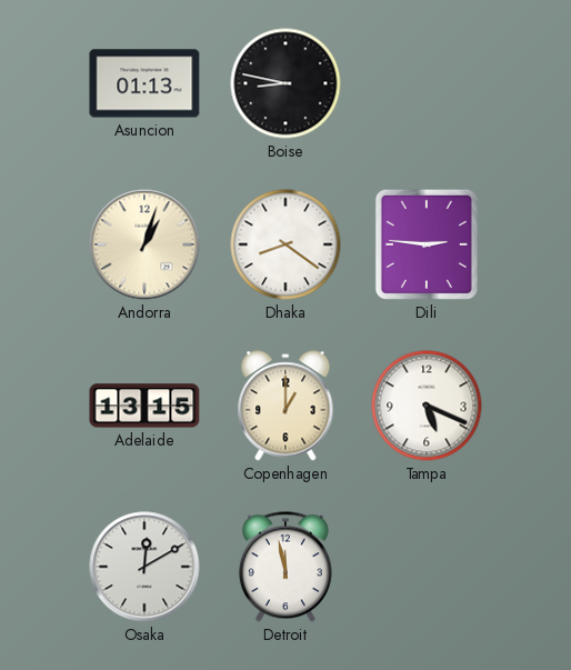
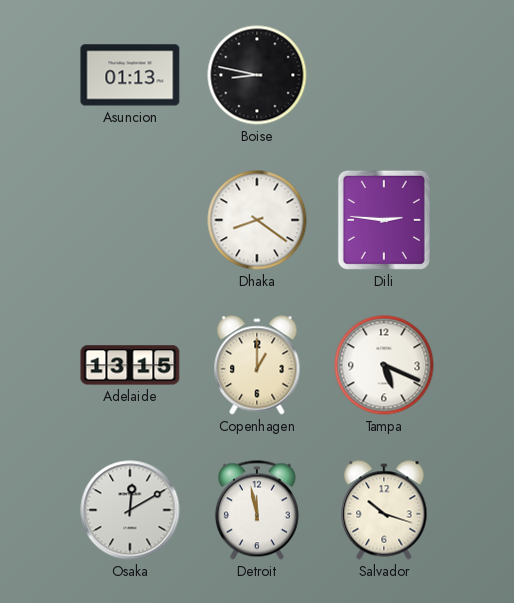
Andorra: 1:03 -> none (144, 244)
Salvador: none -> 10:18 (384, 510)
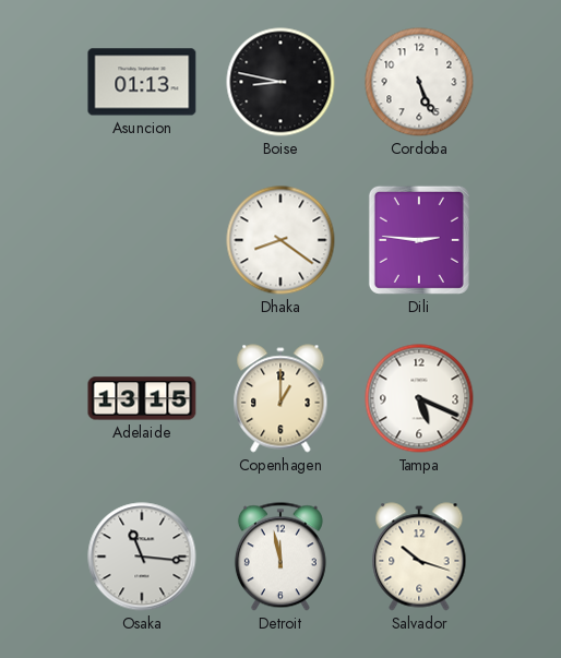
Cordoba: none -> 5:26 (419, 82)
Osaka: 12:10 -> 11:16 (142, 557)
